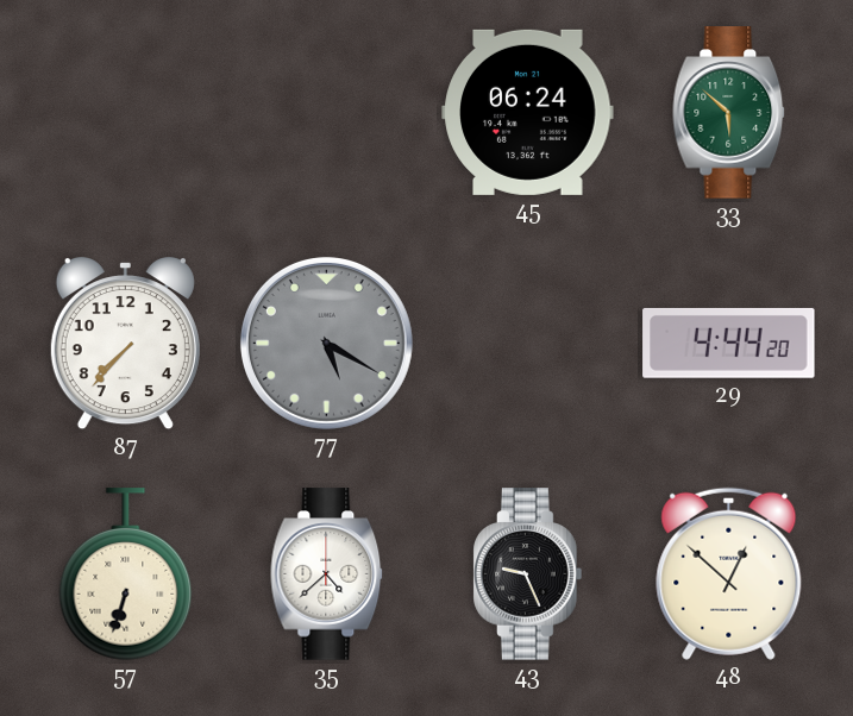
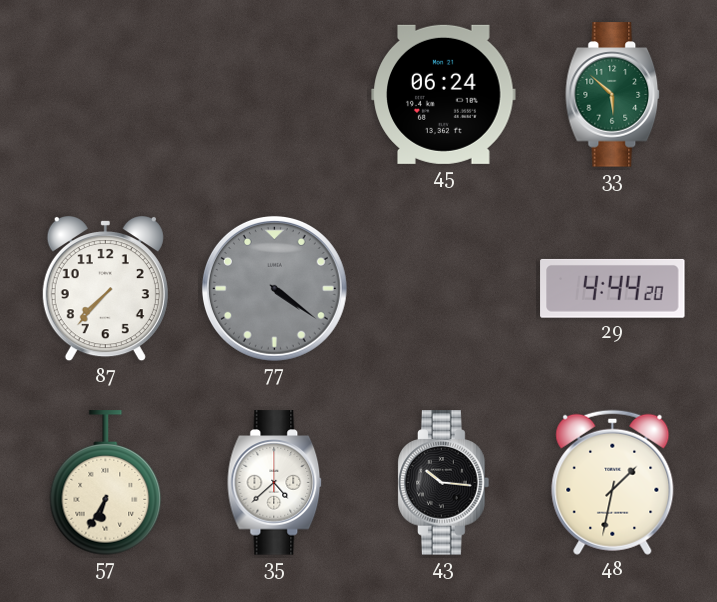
77: 5:20 -> 4:21 (274, 288)
57: 6:33 -> 6:35 (106, 483)
43: 9:26 -> 10:16 (444, 483)
48: 12:52 -> 1:32 (613, 482)
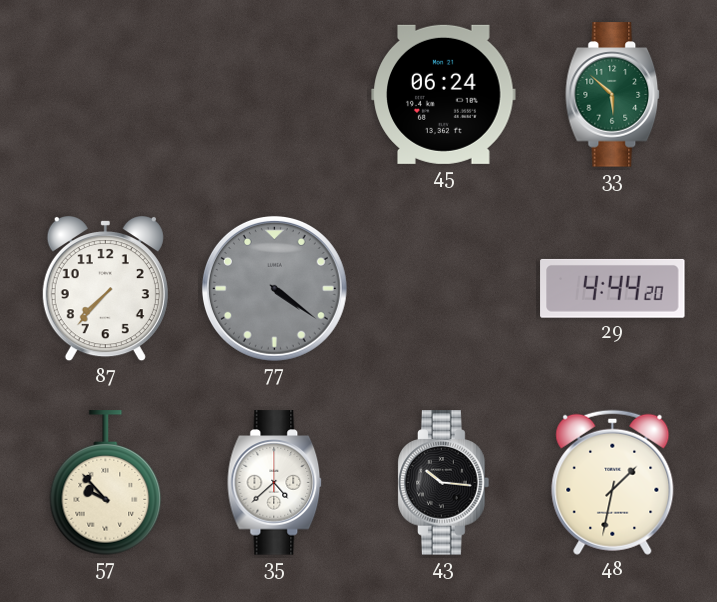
57: 6:35 -> 9:53 (106, 483)
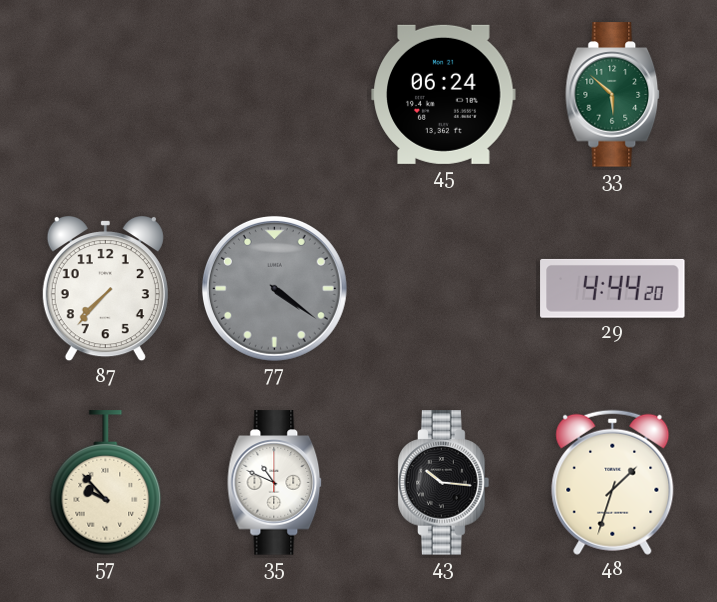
35: 4:38 -> 10:49 (275, 483)
48: 1:32 -> 1:33 (613, 482)
